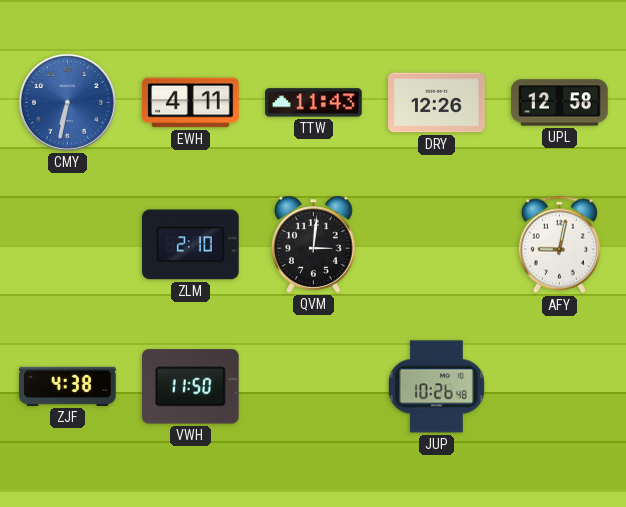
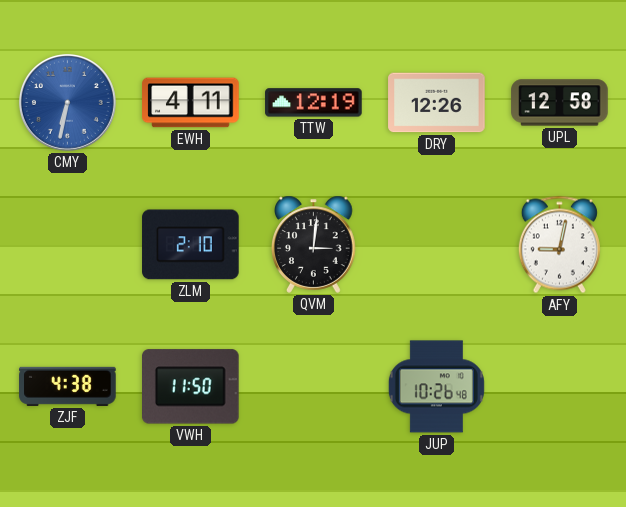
TTW: 11:43 -> 12:19 (314, 103)
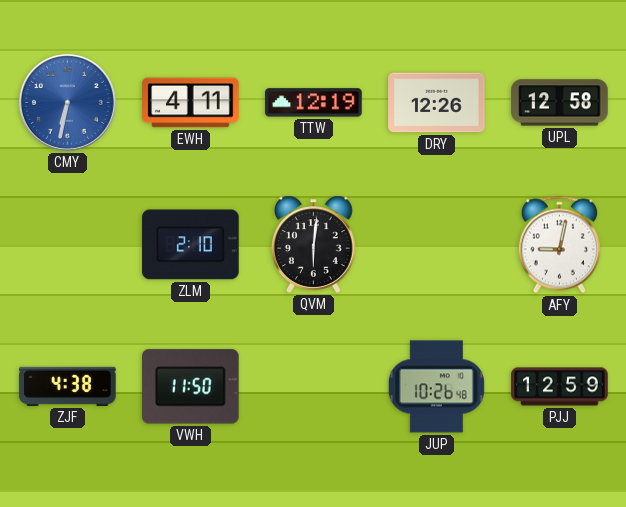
QVM: 3:01 -> 6:01 (314, 244)
PJJ: none -> 12:59 (560, 387)
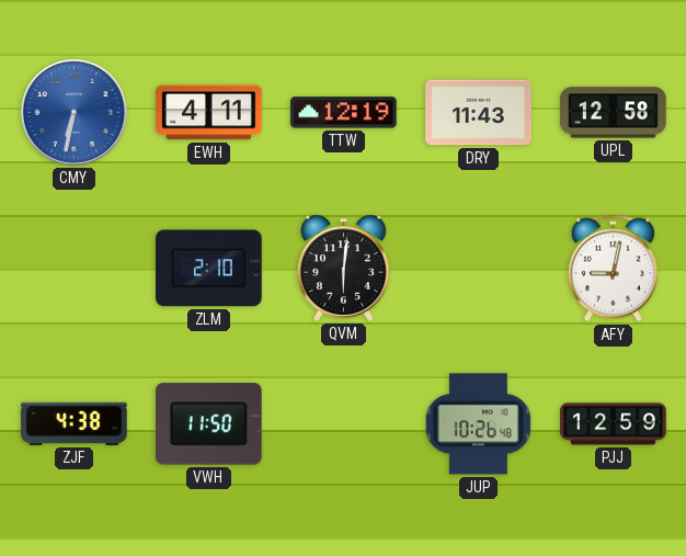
DRY: 12:26 -> 11:43 (479, 113)
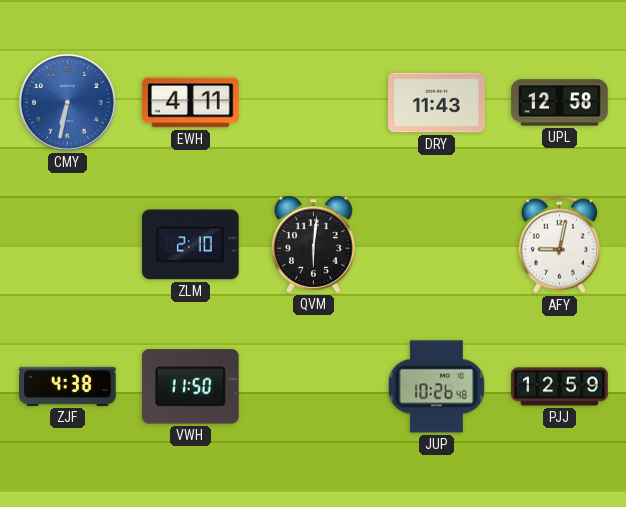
TTW: 12:19 -> none (344, 113)
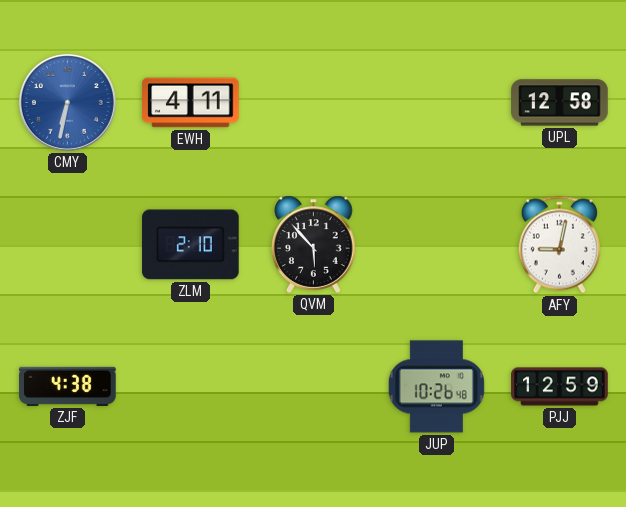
DRY: 11:43 -> none (437, 103)
QVM: 6:01 -> 5:53 (314, 244)
VWH: 11:50 -> none (191, 387)
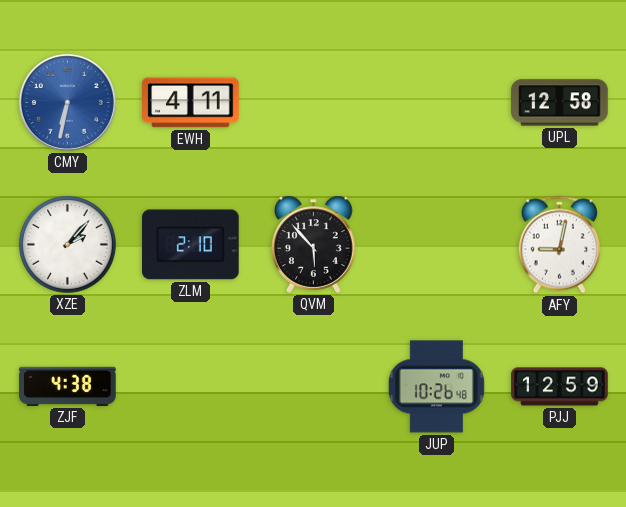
XZE: none -> 2:07 (68, 245)
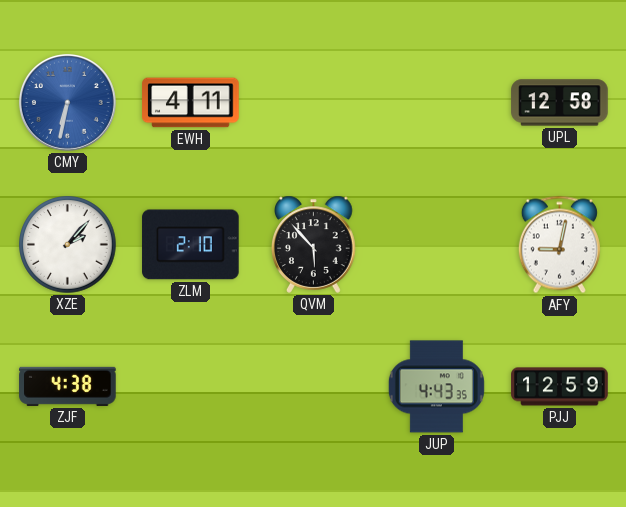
JUP: 10:26 -> 4:43 (436, 387)
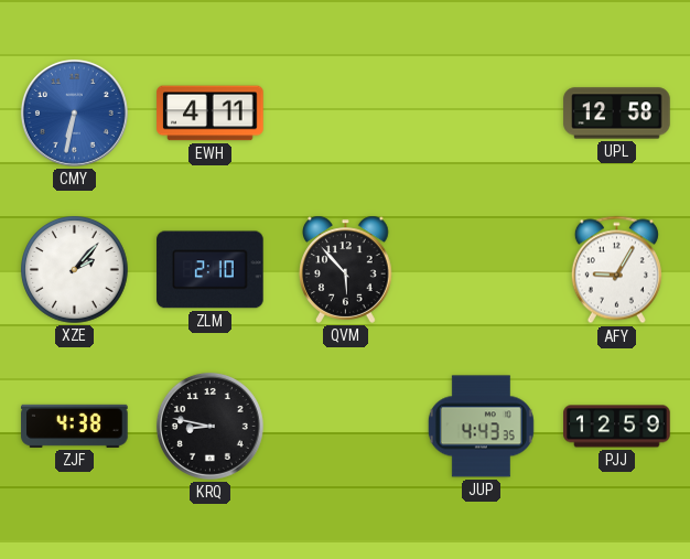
AFY: 9:02 -> 9:05 (616, 270)
KRQ: none -> 8:47 (209, 426)
